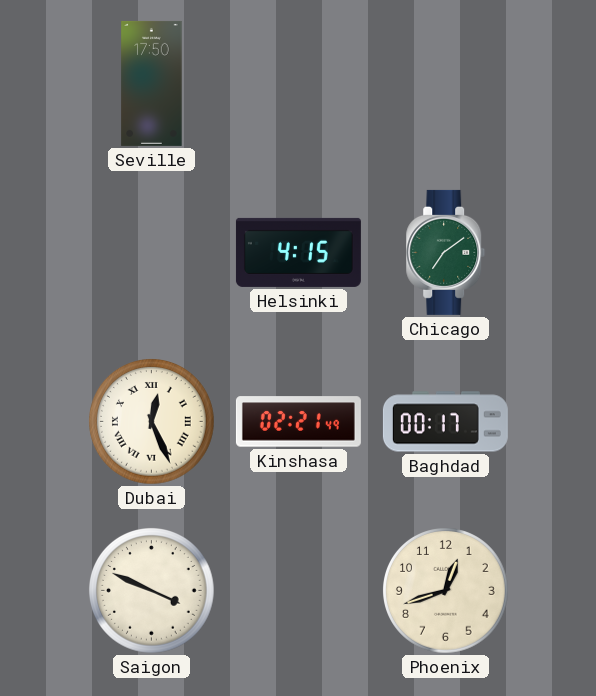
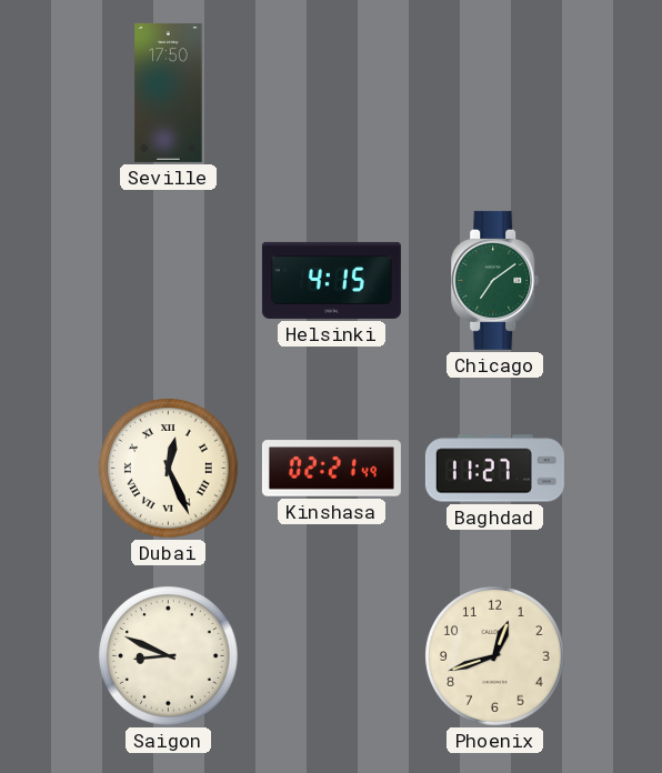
Baghdad: 00:17 -> 11:27 (494, 469)
Saigon: 3:49 -> 8:49 (169, 656)
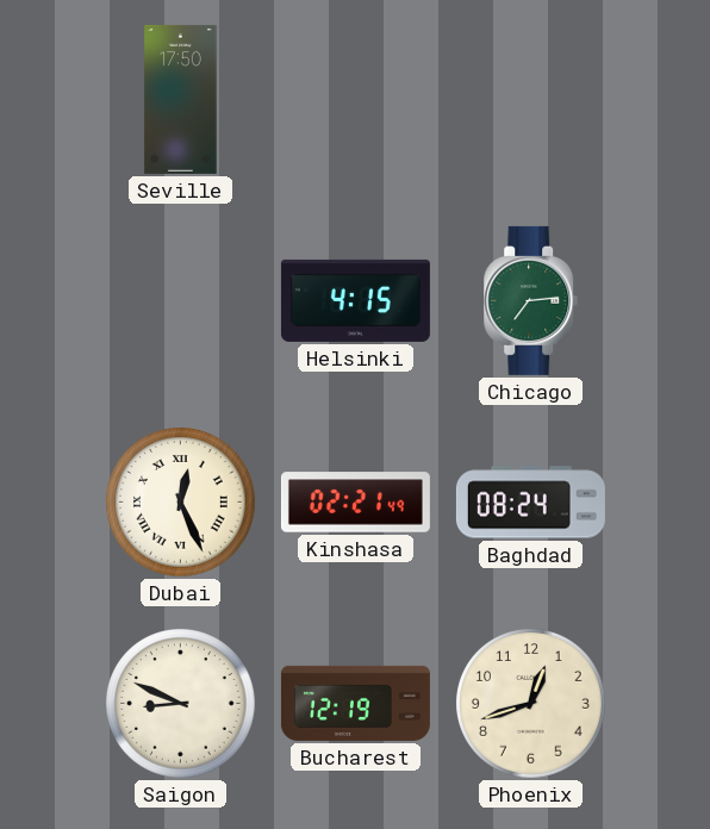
Chicago: 7:09 -> 7:14 (531, 300)
Baghdad: 11:27 -> 08:24 (530, 503)
Bucharest: none -> 12:19 (355, 703)
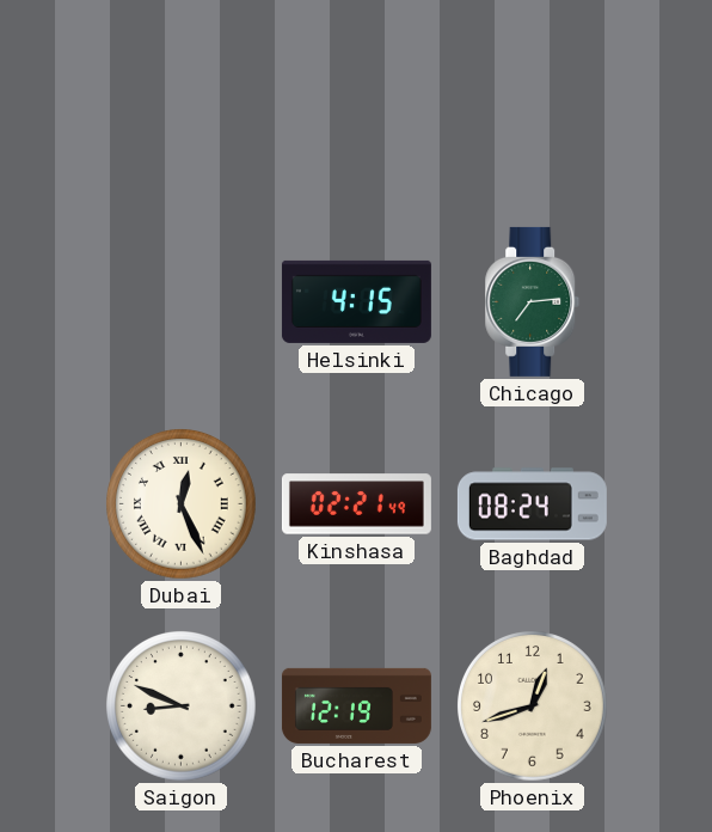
Seville: 17:50 -> none (181, 99)
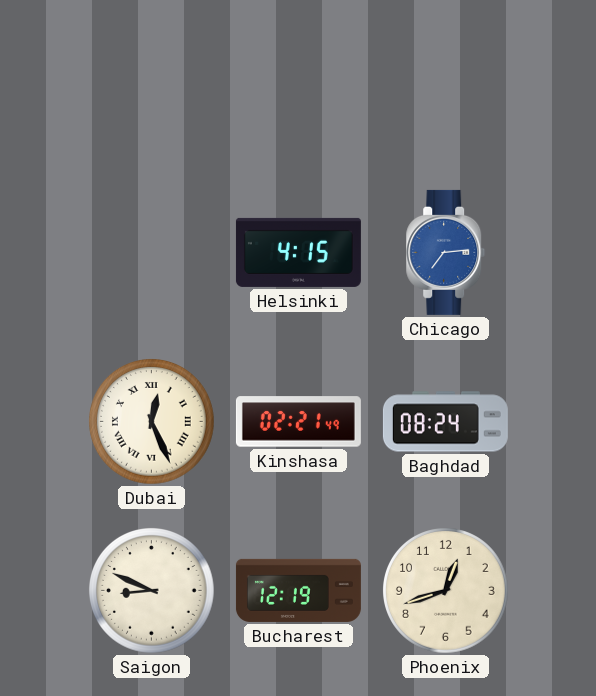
Chicago dial: green -> blue (446, 252)
